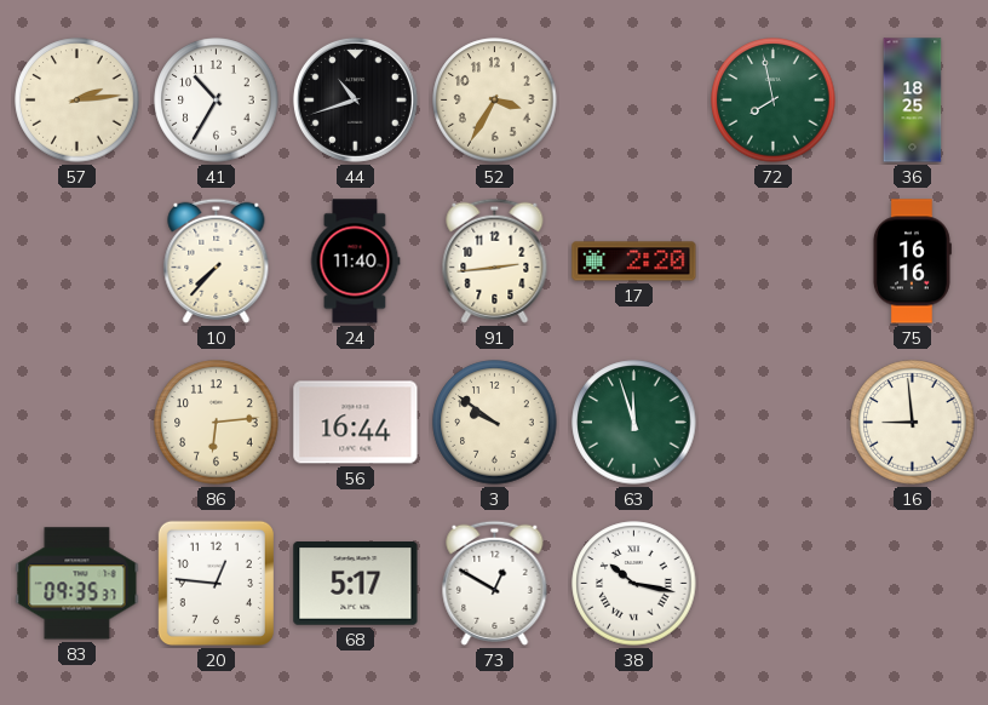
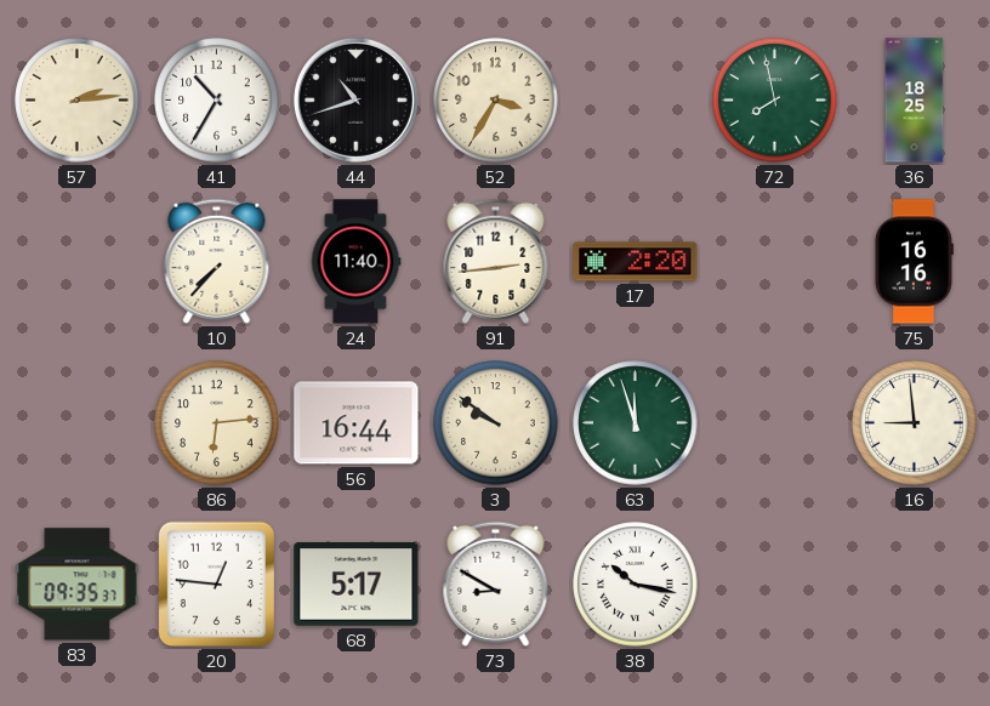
73: 12:50 -> 8:50 (496, 583)
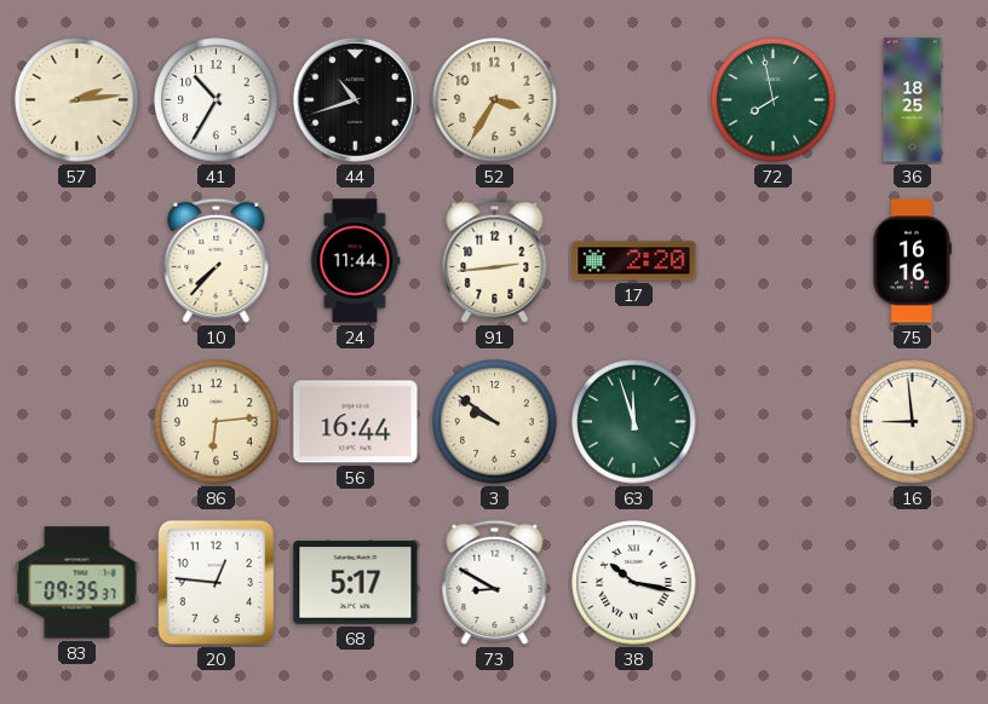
24: 11:40 -> 11:44 (355, 261)
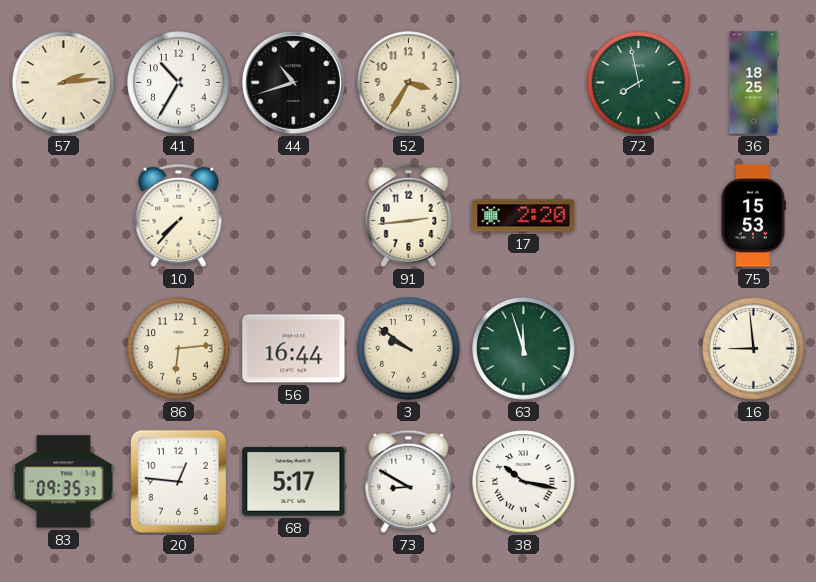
24: 11:44 -> none (355, 261)
75: 16:16 -> 15:53 (753, 216)
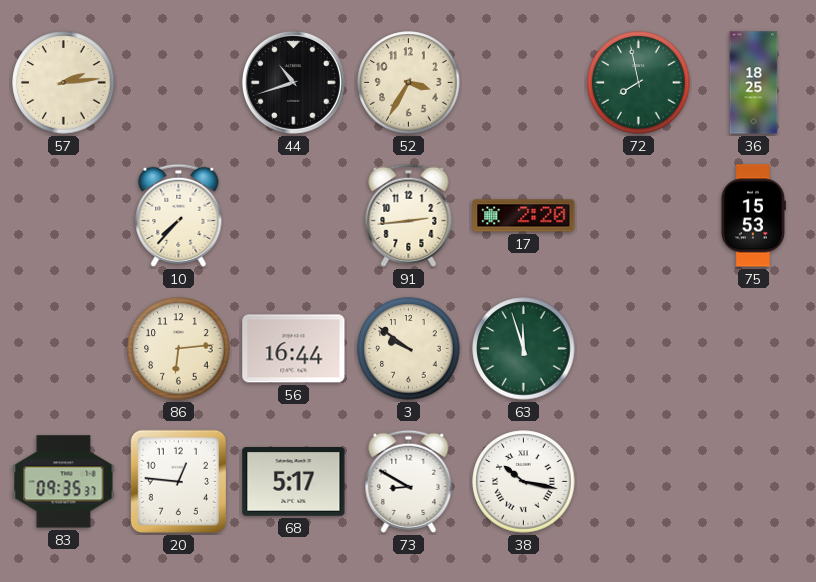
41: 10:35 -> none (179, 83)
16: 8:59 -> none (754, 349)
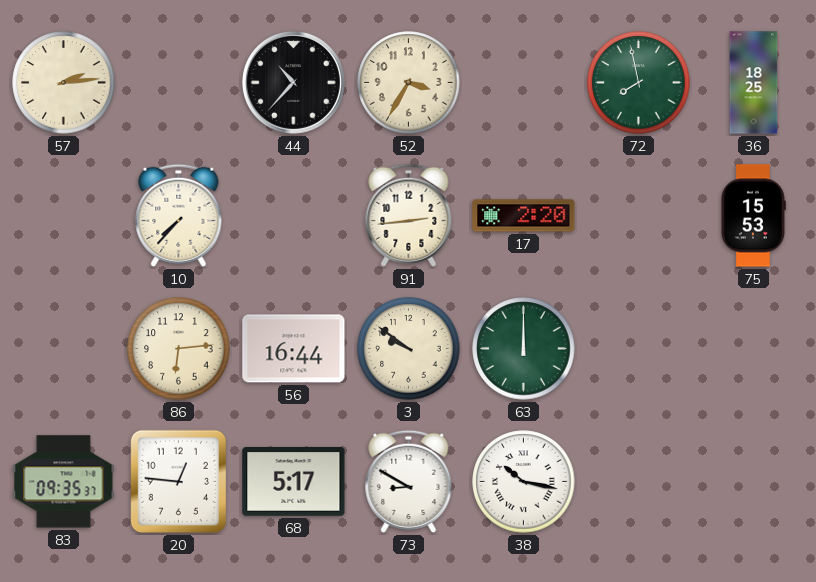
44: 10:42 -> 10:37 (293, 82)
63: 11:57 -> 12:00 (524, 349)
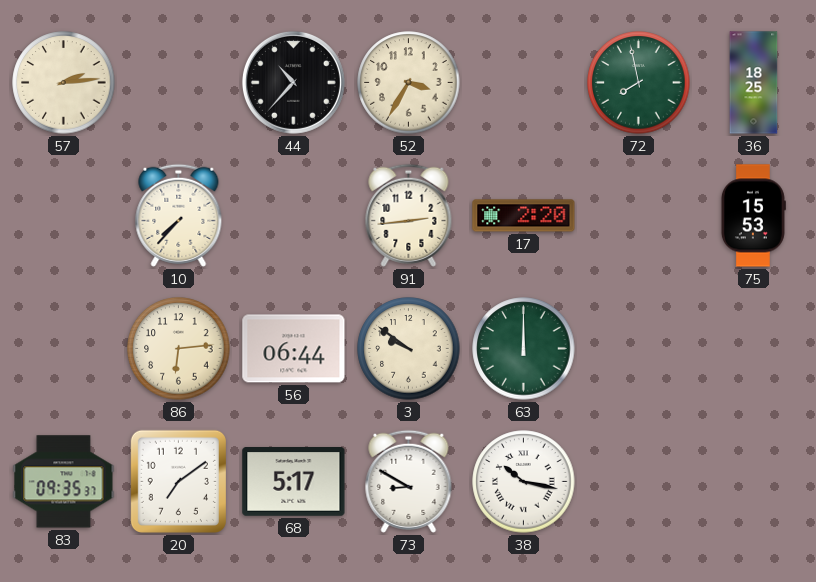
56: 16:44 -> 06:44 (294, 349)
20: 12:46 -> 7:09 (178, 481)
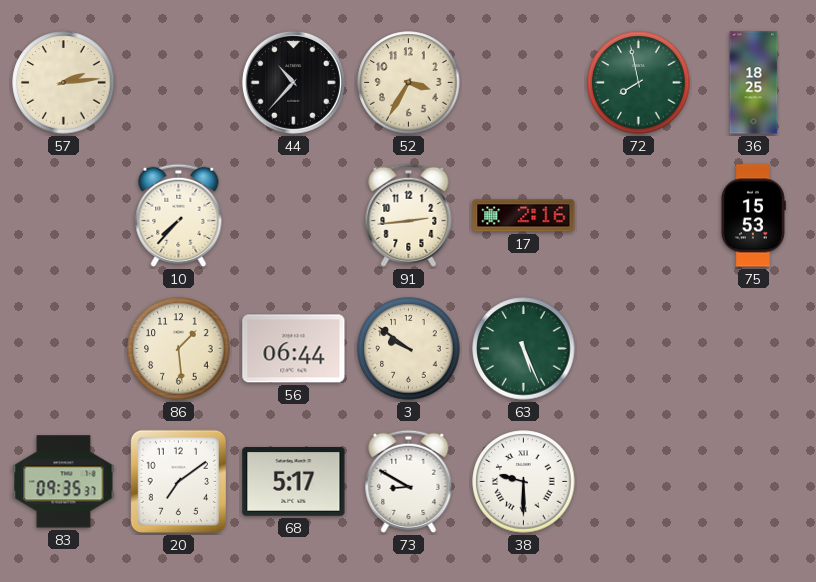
17: 2:20 -> 2:16 (524, 216)
86: 6:14 -> 1:29 (179, 349)
63: 12:00 -> 5:26 (524, 349)
38: 10:17 -> 9:30 (524, 482)
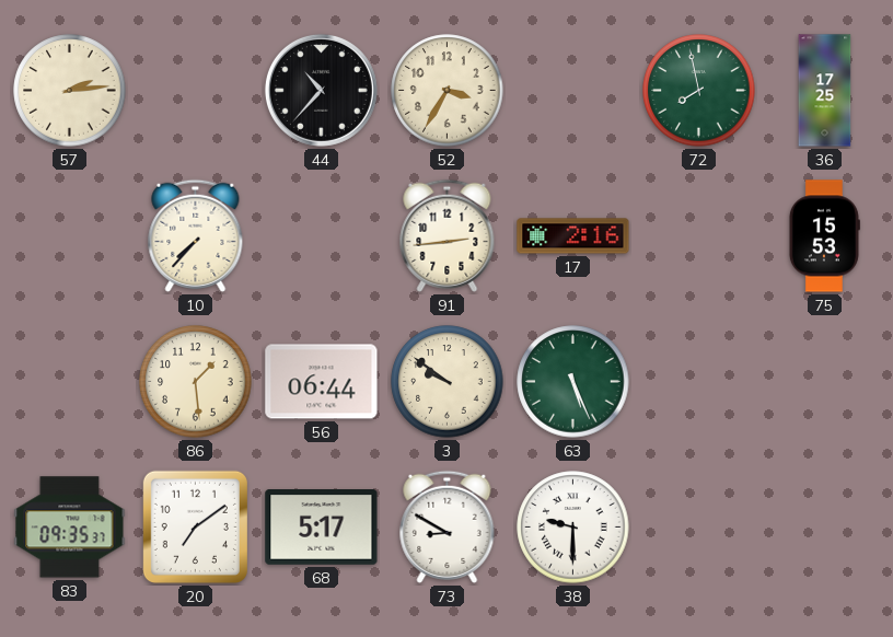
36: 18:25 -> 17:25 (825, 91)
